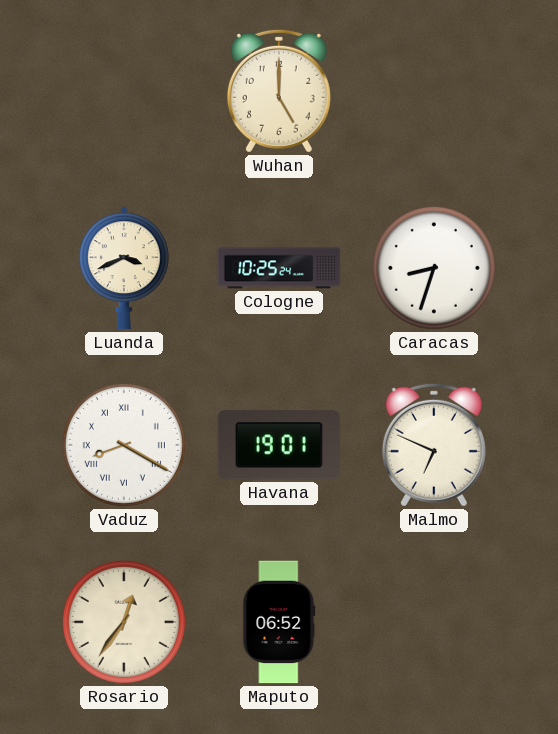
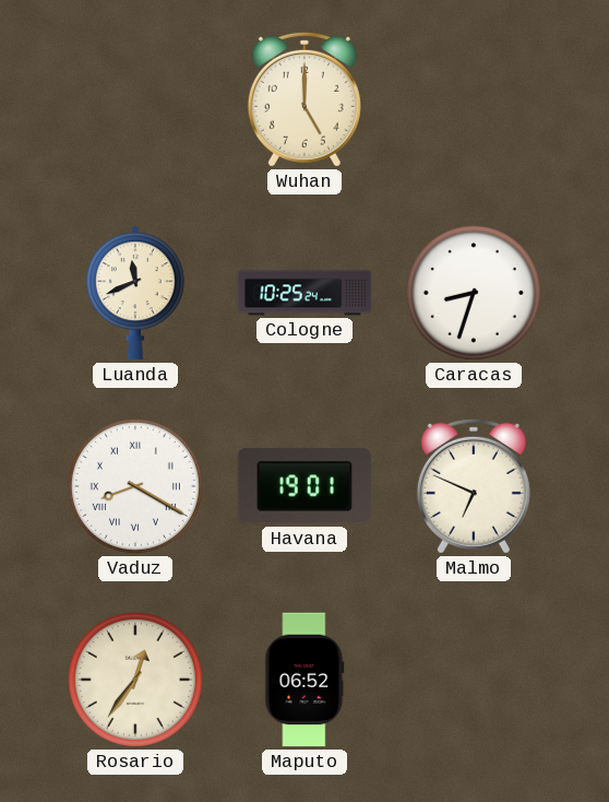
Luanda: 3:41 -> 11:41 (135, 293)
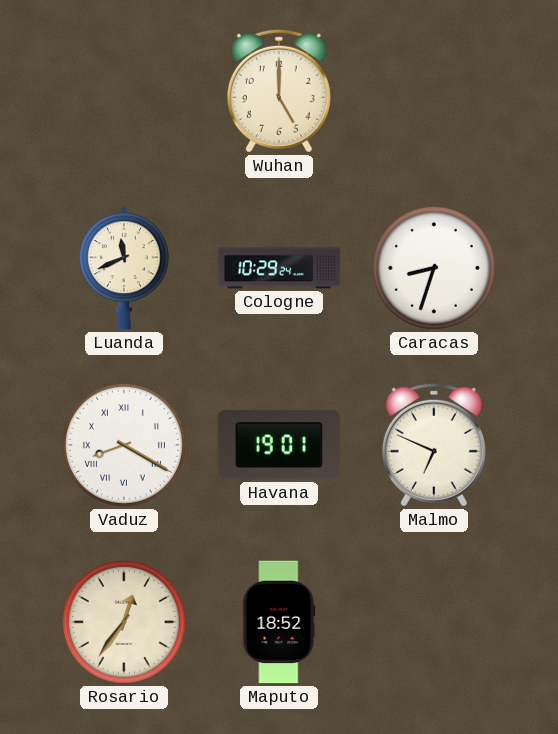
Cologne: 10:25 -> 10:29 (279, 268)
Maputo: 06:52 -> 18:52 (279, 622)
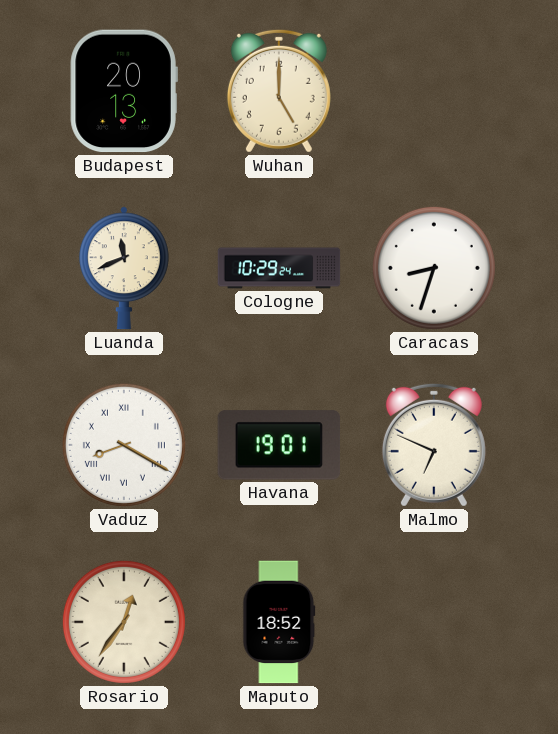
Budapest: none -> 20:13 (124, 91)
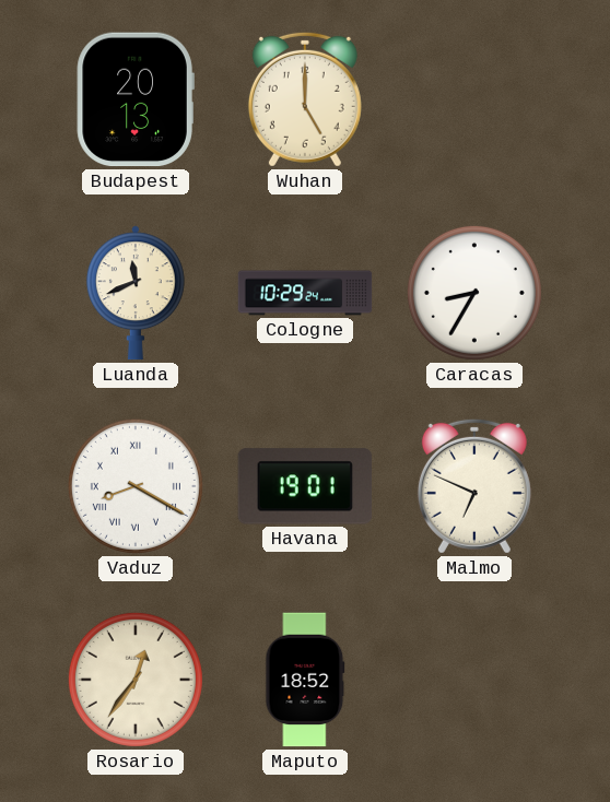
Caracas: 8:33 -> 8:35 (474, 293)
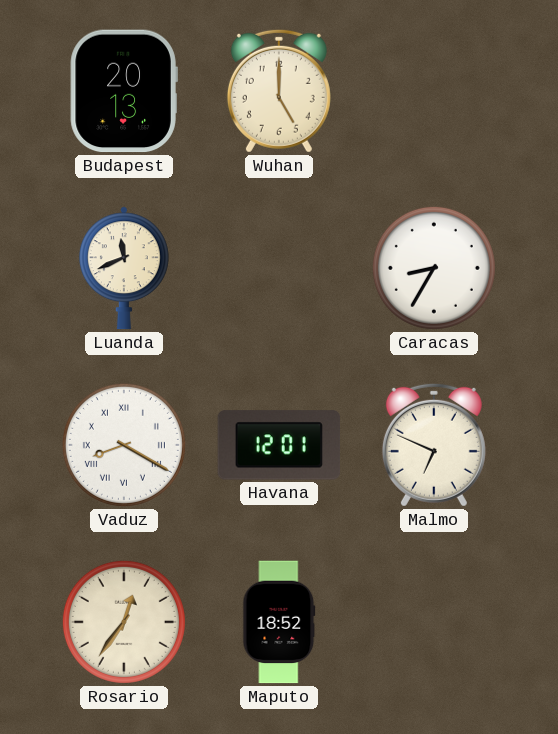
Cologne: 10:29 -> none (305, 293)
Havana: 19:01 -> 12:01 (279, 445)
